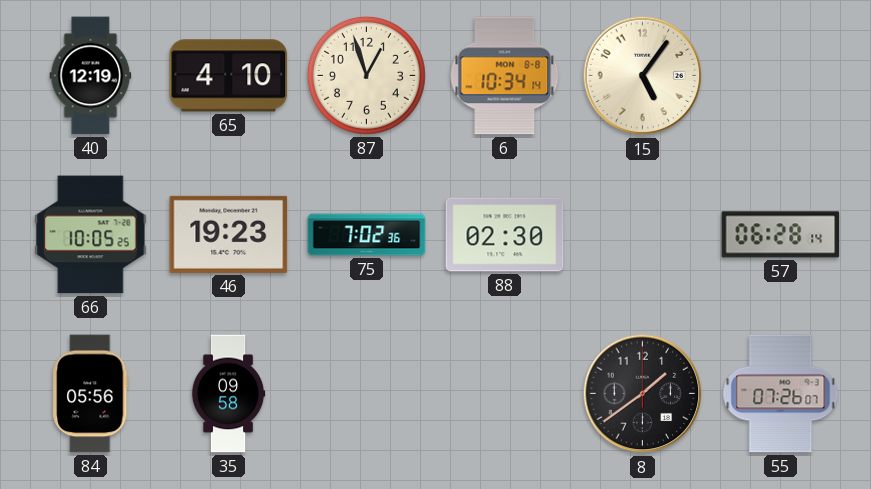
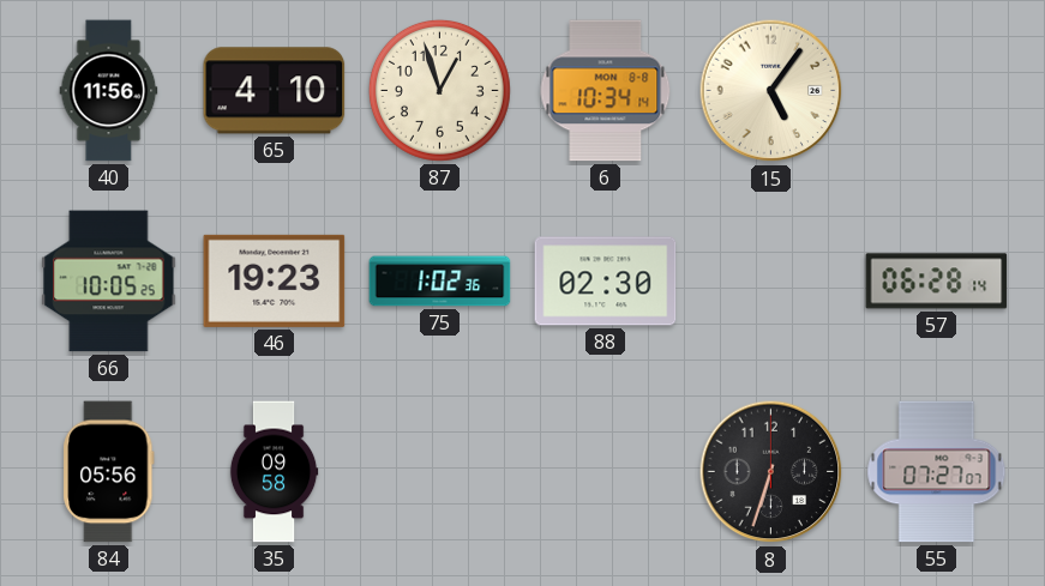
40: 12:19 -> 11:56 (109, 91)
75: 7:02 -> 1:02 (440, 282)
8: 1:39 -> 6:33 (771, 472)
55: 07:26 -> 07:27 (937, 472)
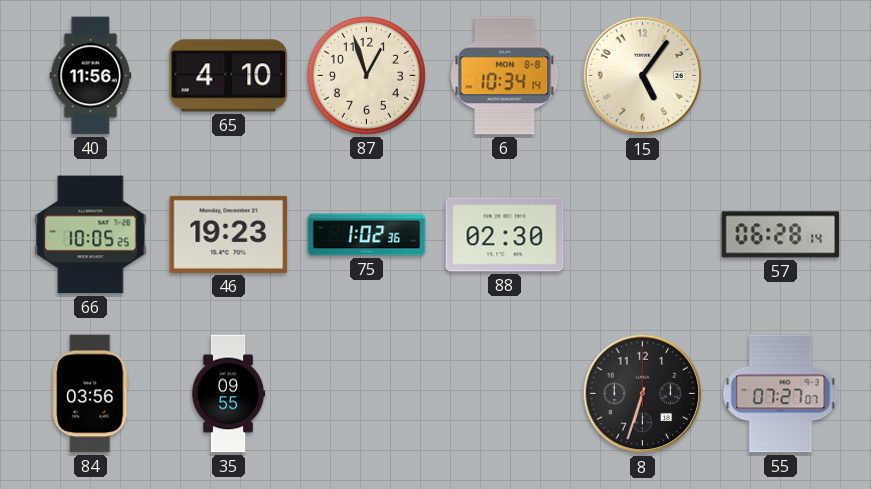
84: 05:56 -> 03:56 (91, 394)
35: 09:58 -> 09:55 (228, 394)
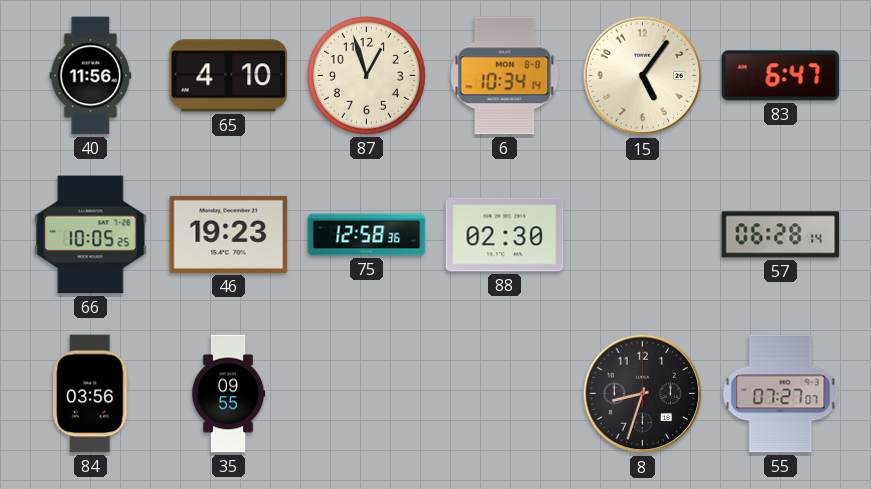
83: none -> 6:47 (781, 76)
75: 1:02 -> 12:58 (367, 235)
8: 6:33 -> 8:33 (643, 394)
